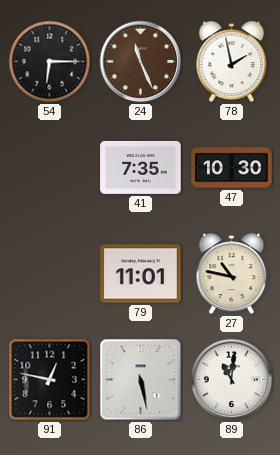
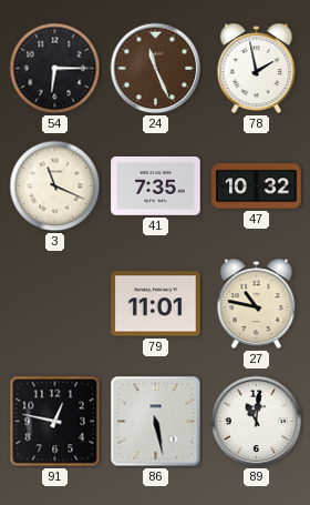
3: none -> 11:19 (55, 186)
47: 10:30 -> 10:32 (257, 186)
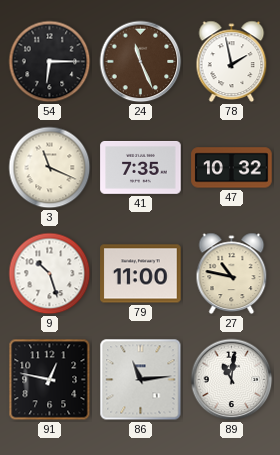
9: none -> 10:27 (50, 274)
79: 11:01 -> 11:00 (141, 274)
86: 5:28 -> 11:14 (141, 380)
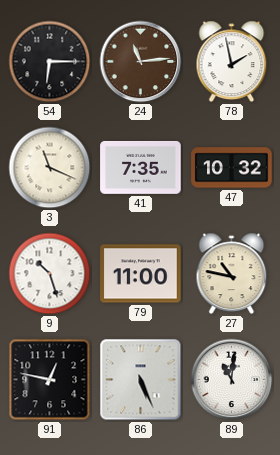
24: 11:26 -> 11:14 (141, 62)
86: 11:14 -> 5:26 (141, 380)
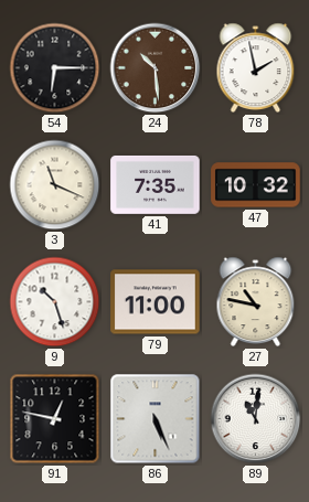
24: 11:14 -> 10:29 (156, 68)
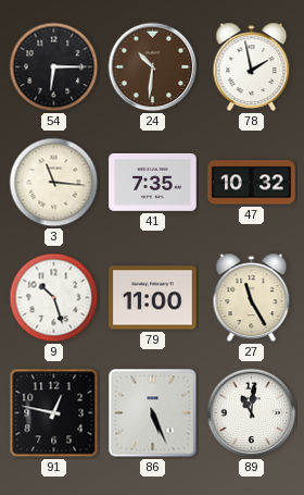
24: 10:29 -> 10:31 (153, 67)
3: 11:19 -> 11:16 (54, 183)
27: 10:47 -> 11:25 (252, 298)
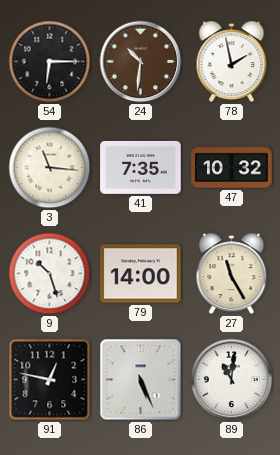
79: 11:00 -> 14:00 (141, 274)
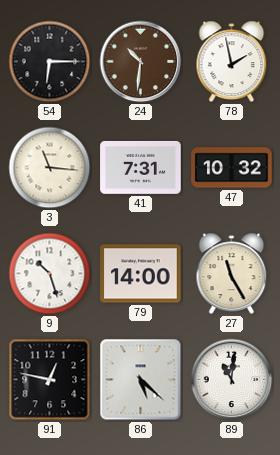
41: 7:35 -> 7:31 (141, 167)
86: 5:26 -> 5:22 (141, 380)
